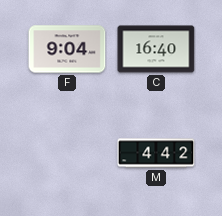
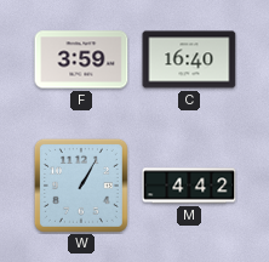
F: 9:04 -> 3:59 (81, 59)
W: none -> 1:05 (81, 186)
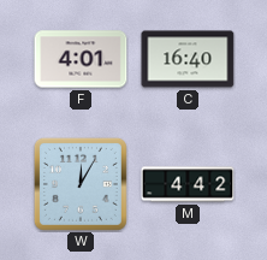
F: 3:59 -> 4:01 (81, 59)
W: 1:05 -> 12:05 (81, 184)
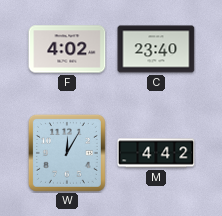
F: 4:01 -> 4:02 (67, 49)
C: 16:40 -> 23:40 (156, 49)
